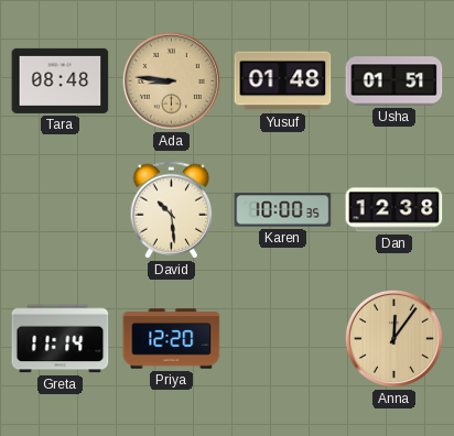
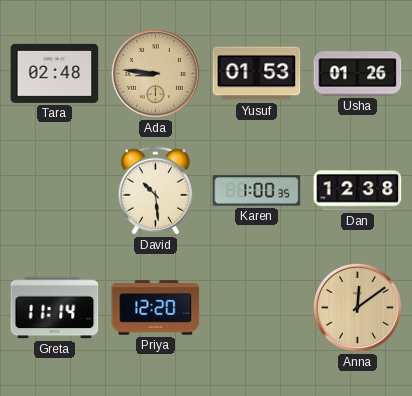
Tara: 08:48 -> 02:48 (55, 73)
Yusuf: 01:48 -> 01:53 (257, 74)
Usha: 01:51 -> 01:26 (358, 74)
Karen: 10:00 -> 1:00 (257, 191)
Anna: 12:06 -> 12:09 (357, 307)
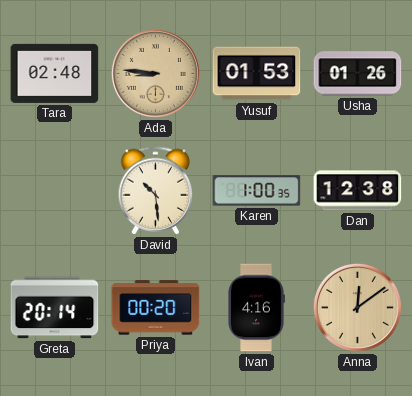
Greta: 11:14 -> 20:14 (55, 308)
Priya: 12:20 -> 00:20 (156, 308)
Ivan: none -> 4:16 (256, 308)
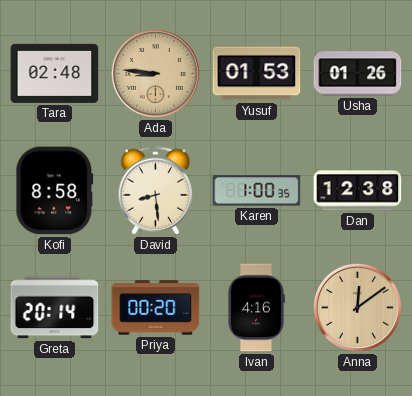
Kofi: none -> 8:58 (55, 191)
David: 10:29 -> 8:29 (156, 191)
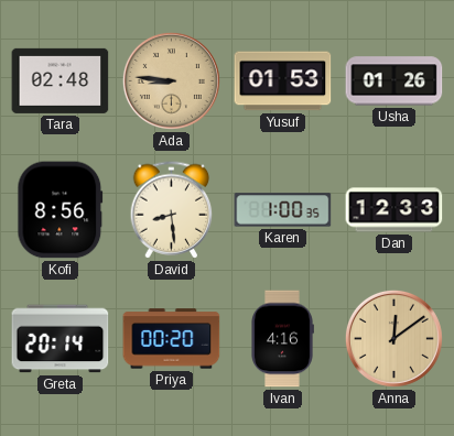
Kofi: 8:58 -> 8:56 (61, 210)
Dan: 12:38 -> 12:33 (394, 210)
